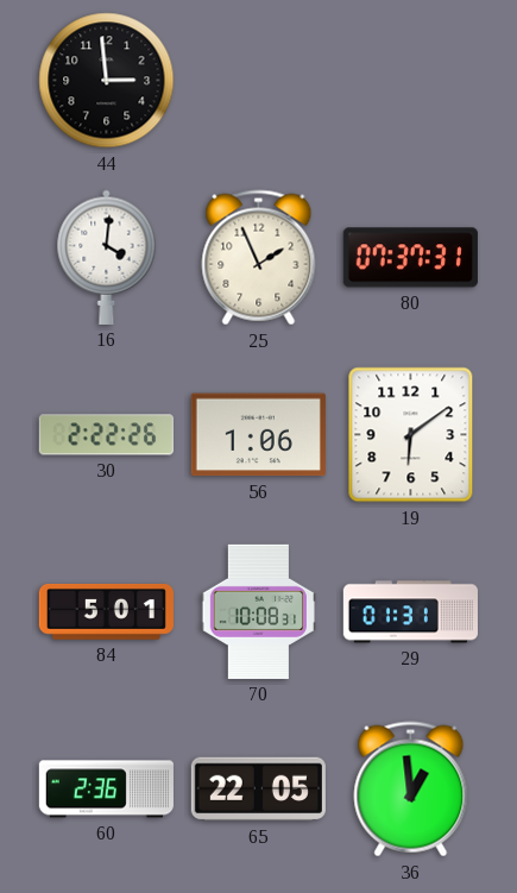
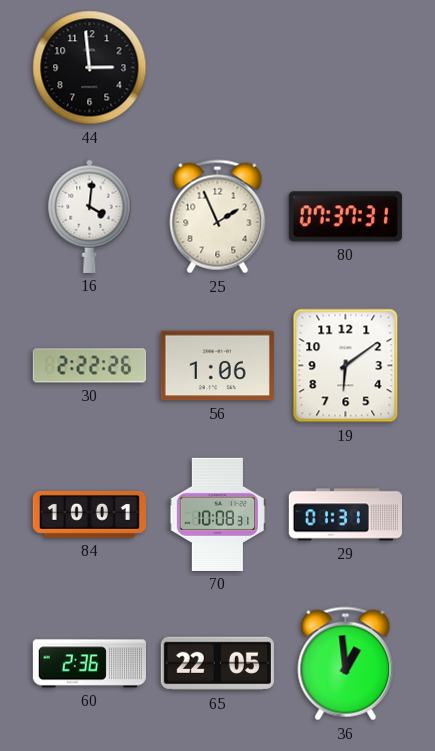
84: 5:01 -> 10:01 (89, 514)
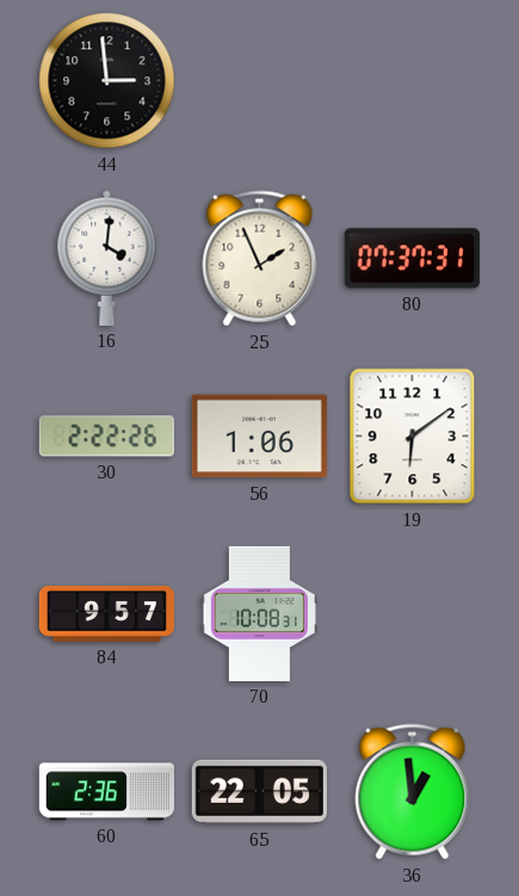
84: 10:01 -> 9:57 (106, 613)
29: 01:31 -> none (345, 515)
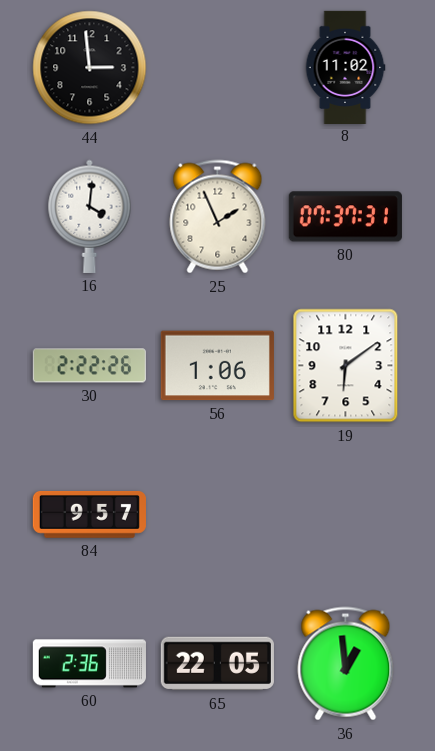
8: none -> 11:02 (345, 67)
70: 10:08 -> none (259, 613)
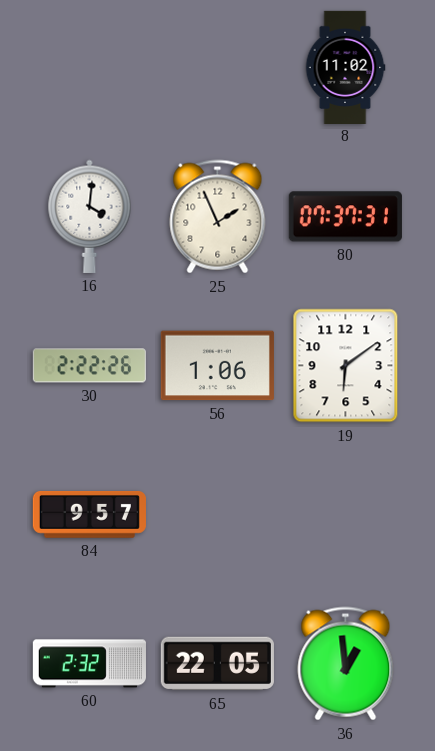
44: 2:59 -> none (90, 68)
60: 2:36 -> 2:32 (89, 664)
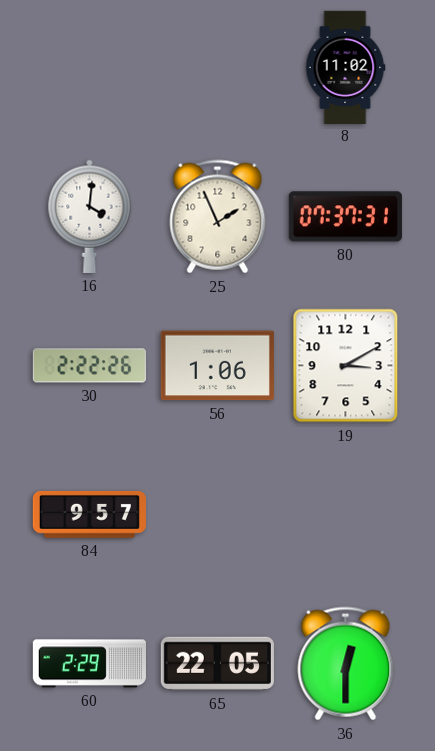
19: 6:09 -> 3:10 (346, 366)
60: 2:32 -> 2:29 (89, 664)
36: 12:59 -> 12:30 (346, 664)
